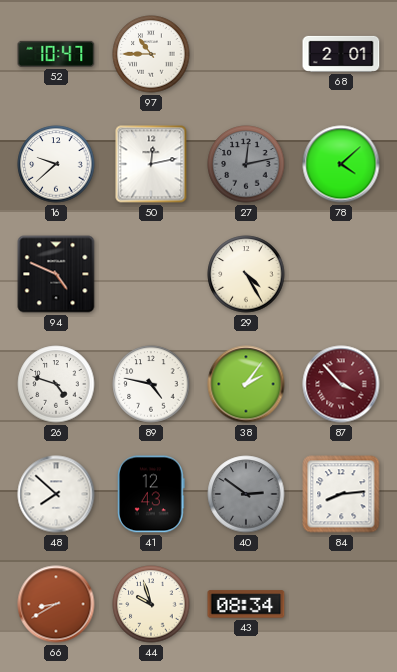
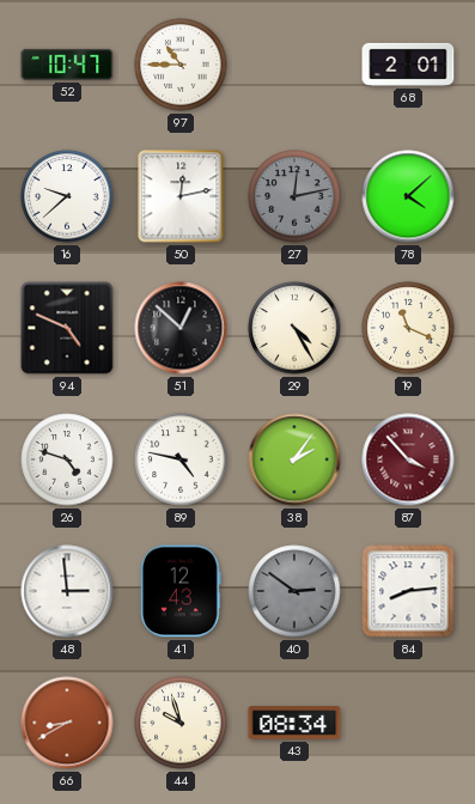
51: none -> 12:52 (181, 328)
19: none -> 11:19 (408, 328)
48: 7:52 -> 2:59 (67, 591)
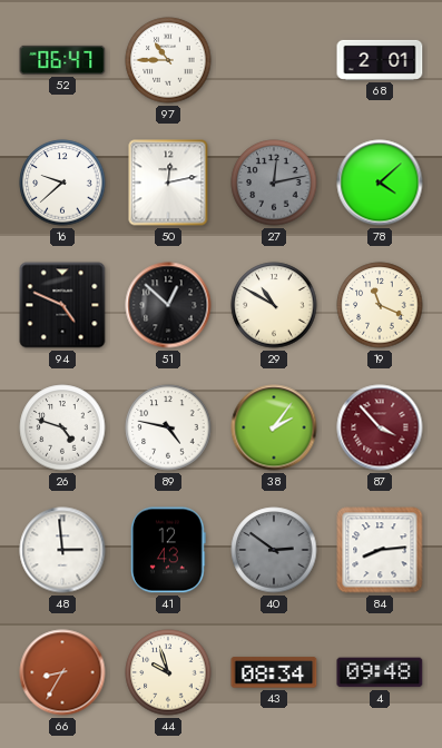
52: 10:47 -> 06:47 (62, 60)
29: 4:25 -> 10:50 (274, 305)
66: 8:40 -> 8:35 (62, 672)
4: none -> 09:48 (380, 672)
